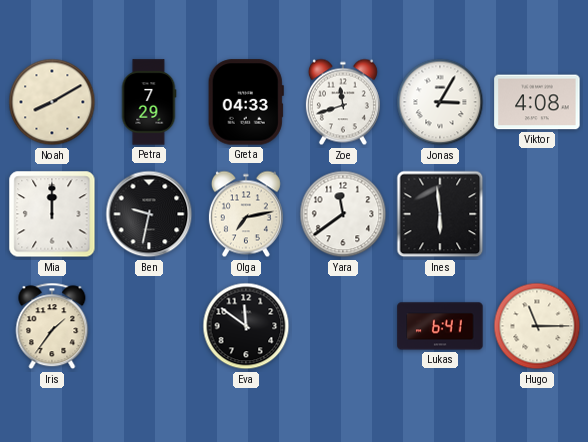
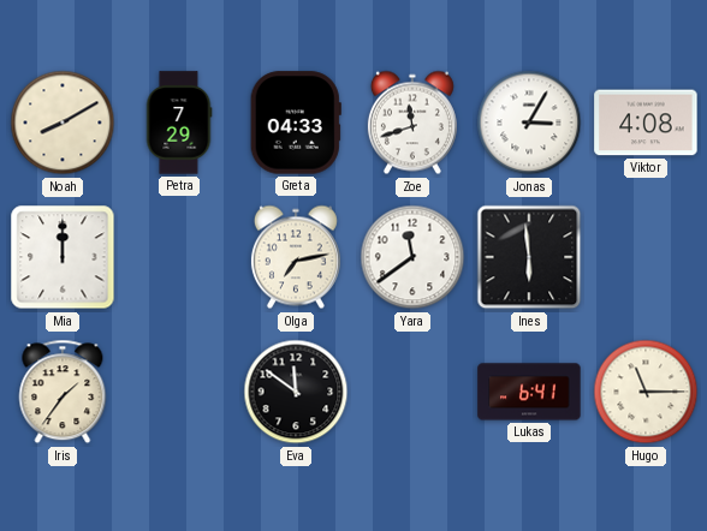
Ben: 9:32 -> none (149, 214)
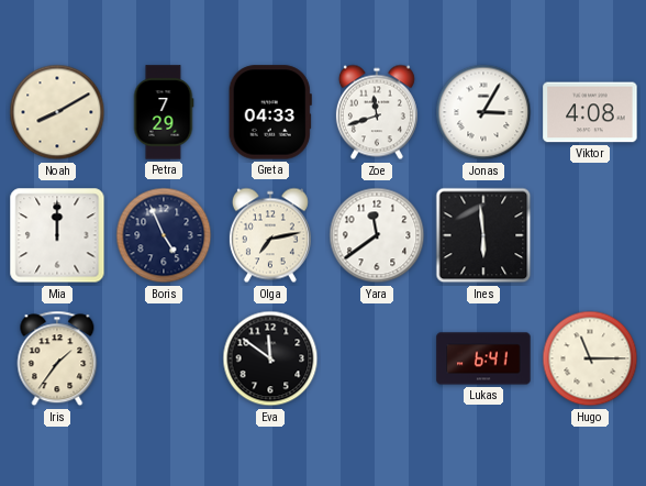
Boris: none -> 4:56 (164, 235)
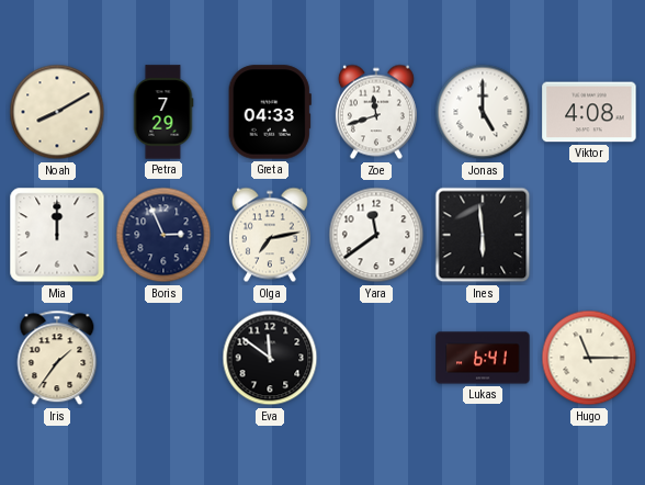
Jonas: 3:05 -> 5:00 (483, 112)
Boris: 4:56 -> 2:56 (163, 235)
